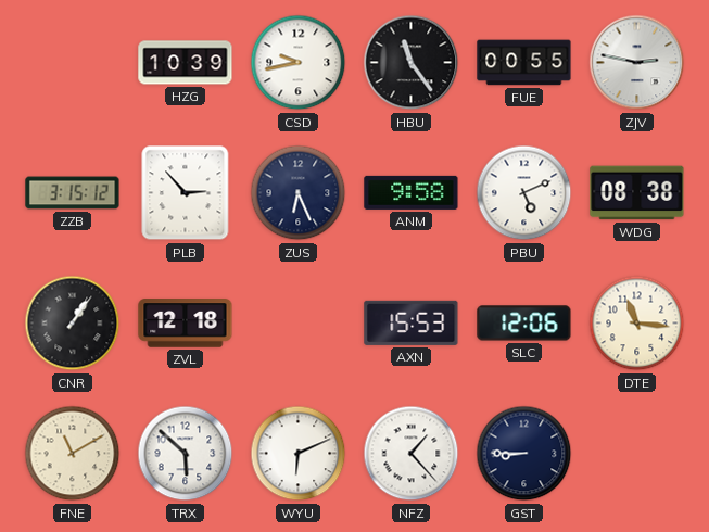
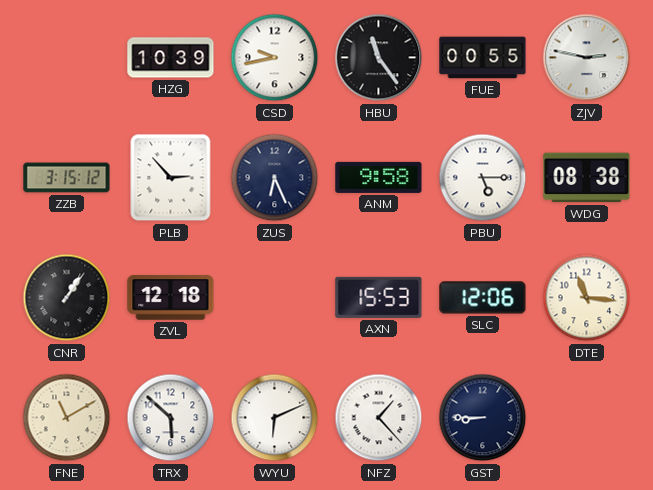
PBU: 5:11 -> 5:15 (483, 178)
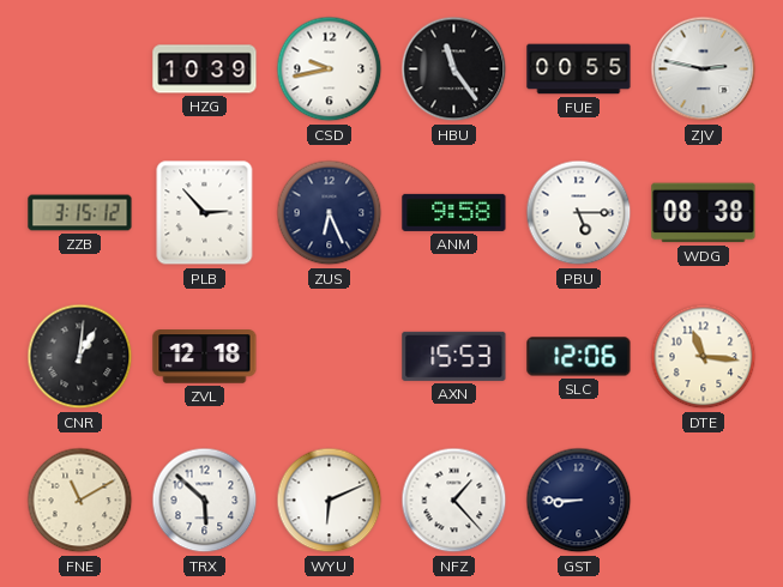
CNR: 1:06 -> 1:01 (80, 357)
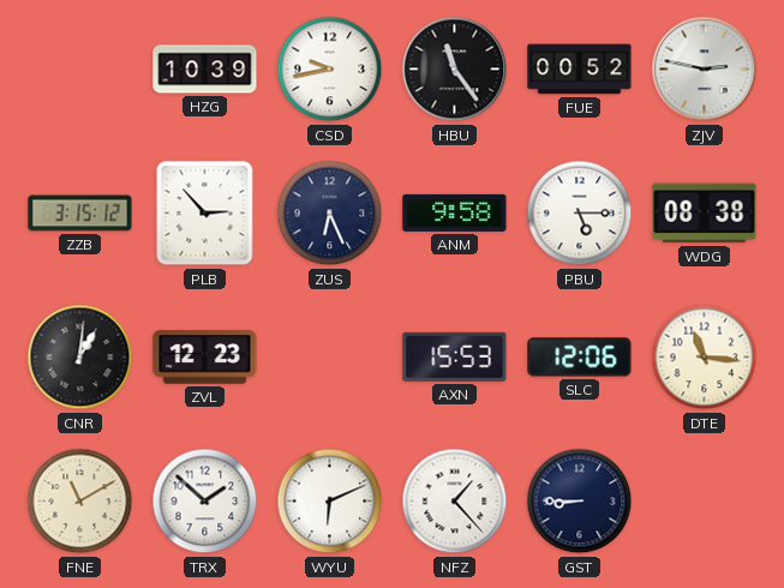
FUE: 00:55 -> 00:52 (580, 70)
ZVL: 12:18 -> 12:23 (205, 358)
TRX: 5:52 -> 1:52 (205, 502)
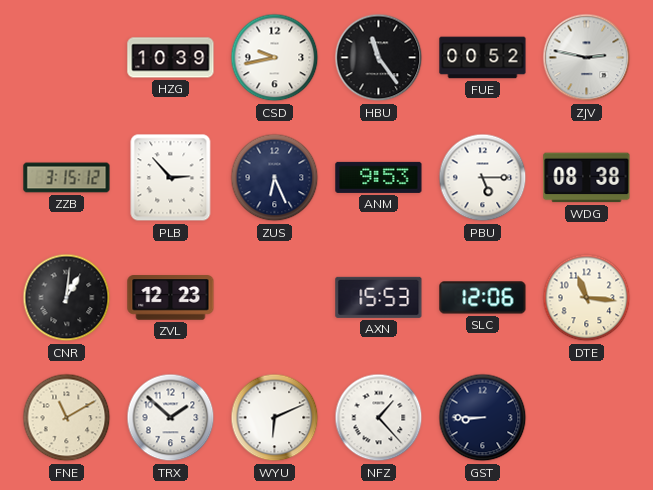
ANM: 9:58 -> 9:53 (379, 177)
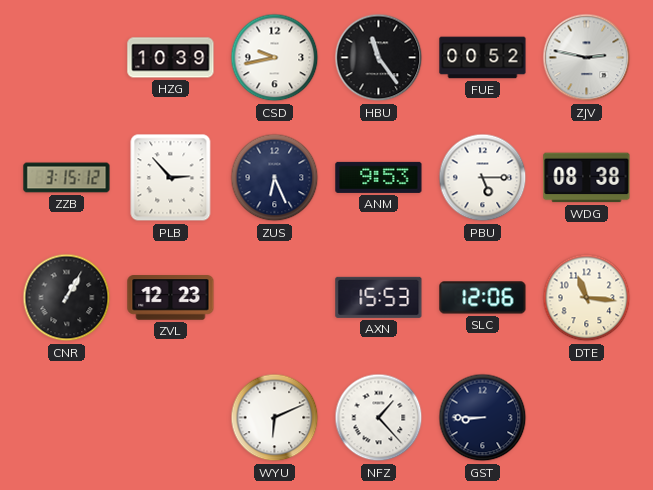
CNR: 1:01 -> 1:05 (67, 298)
FNE: 11:10 -> none (67, 418)
TRX: 1:52 -> none (171, 418)
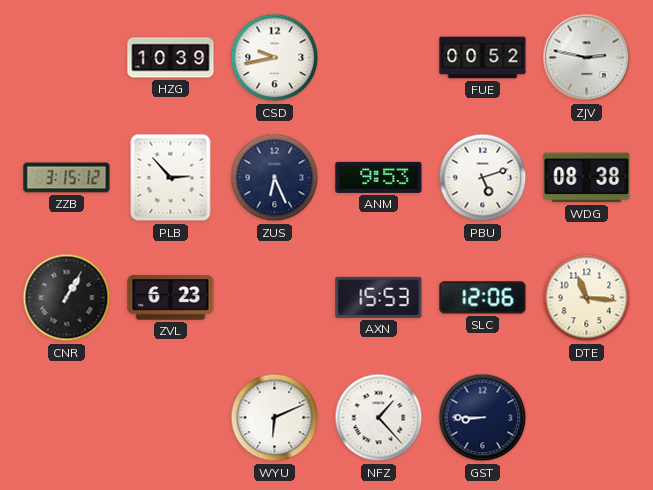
HBU: 11:24 -> none (379, 58)
PBU: 5:15 -> 5:12 (483, 178)
ZVL: 12:23 -> 6:23 (171, 298)
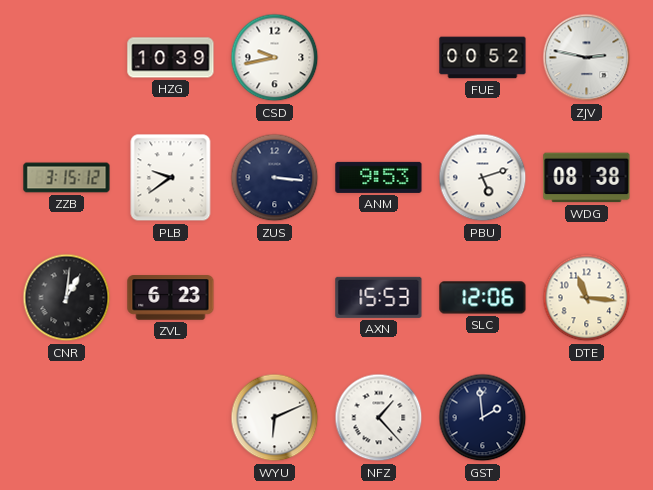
PLB: 2:53 -> 9:39 (171, 178)
ZUS: 6:26 -> 3:16 (275, 178)
CNR: 1:05 -> 1:01 (67, 298)
GST: 8:45 -> 1:59 (483, 418)
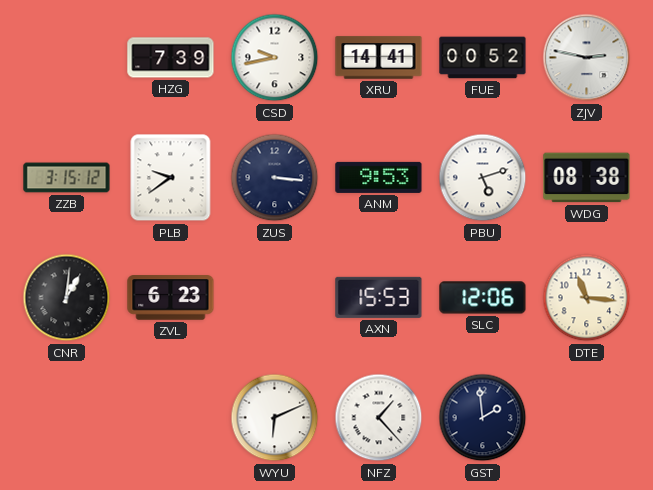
HZG: 10:39 -> 7:39 (171, 58)
XRU: none -> 14:41 (379, 58)
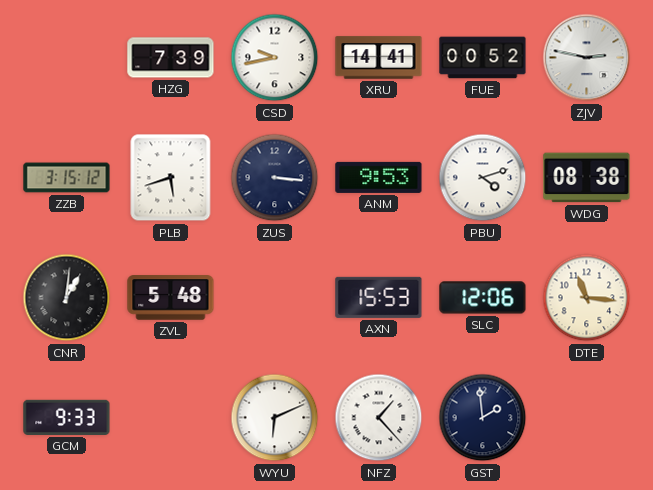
PLB: 9:39 -> 5:42 (171, 178)
PBU: 5:12 -> 4:12 (483, 178)
ZVL: 6:23 -> 5:48 (171, 298)
GCM: none -> 9:33 (67, 417)
